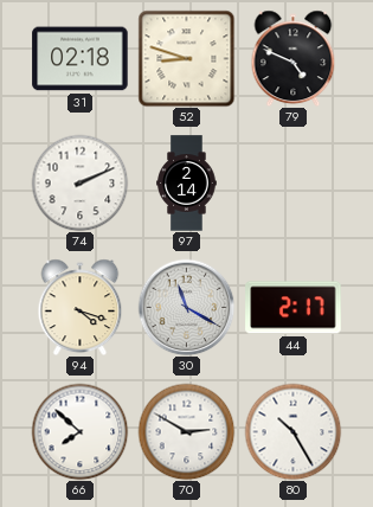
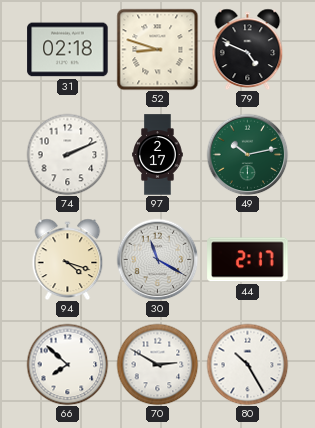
97: 2:14 -> 2:17 (158, 155)
49: none -> 10:13 (247, 154)
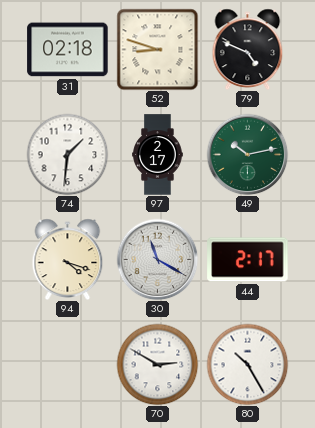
74: 2:11 -> 1:31 (67, 154)
66: 7:52 -> none (67, 364)
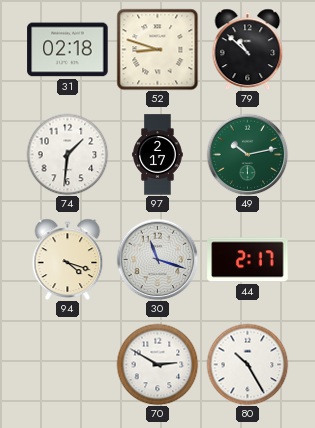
79: 4:49 -> 10:52 (248, 49)
30: 11:20 -> 11:18 (157, 259)
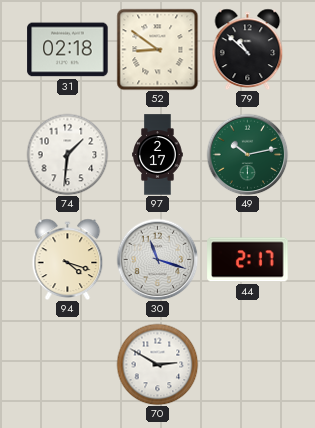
52: 8:48 -> 8:51 (157, 49)
80: 10:25 -> none (247, 364)
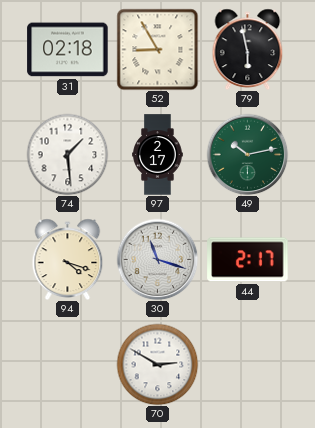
52: 8:51 -> 8:55 (157, 49)
79: 10:52 -> 5:58 (248, 49)
74: 1:31 -> 1:29 (67, 154)
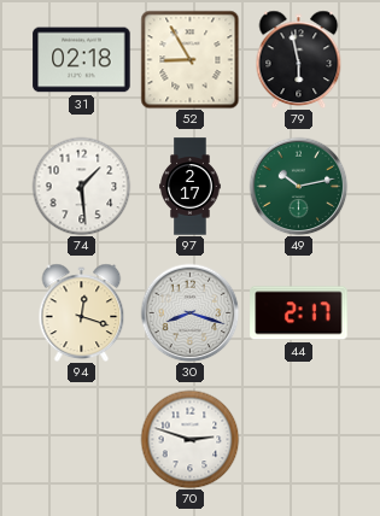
94: 4:18 -> 12:18 (82, 312)
30: 11:18 -> 8:18 (189, 312)
70: 2:50 -> 2:48 (189, 439)
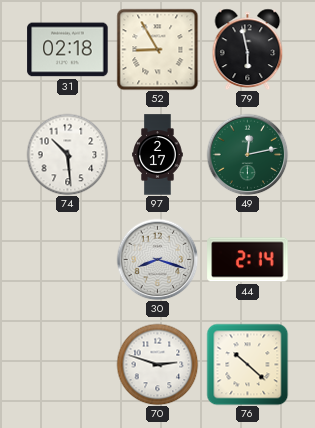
74: 1:29 -> 10:29 (67, 154)
49: 10:13 -> 12:13 (247, 154)
94: 12:18 -> none (82, 312)
44: 2:17 -> 2:14 (248, 260)
76: none -> 10:22 (247, 364)
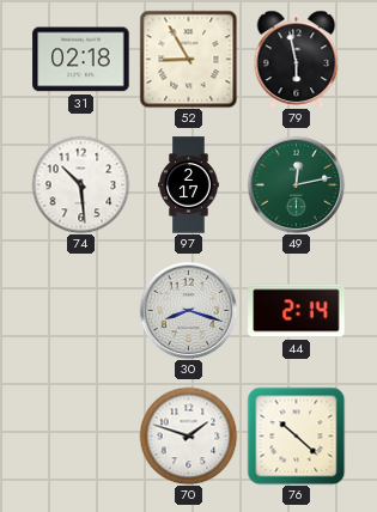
70: 2:48 -> 1:48 (188, 435)
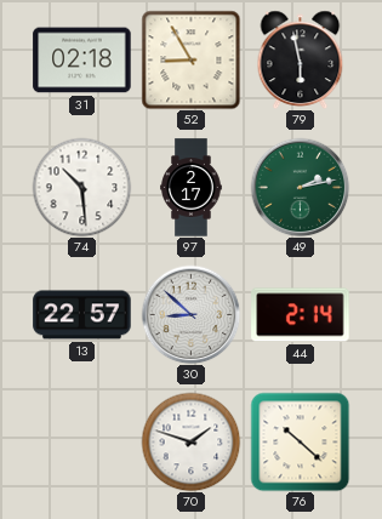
49: 12:13 -> 2:13 (300, 187)
13: none -> 22:57 (82, 315)
30: 8:18 -> 8:52 (190, 314)
